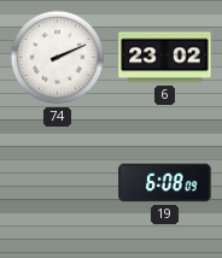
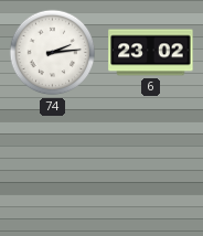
74: 2:11 -> 2:14 (53, 53)
19: 6:08 -> none (165, 183)
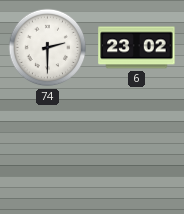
74: 2:14 -> 2:30 (48, 48)
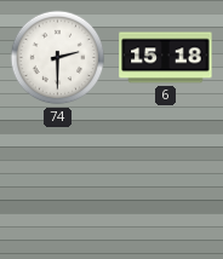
6: 23:02 -> 15:18 (166, 58)
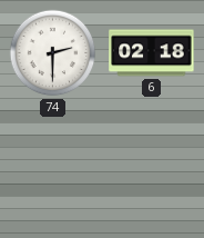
6: 15:18 -> 02:18 (152, 53)
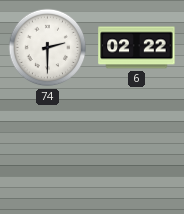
6: 02:18 -> 02:22 (137, 48)
